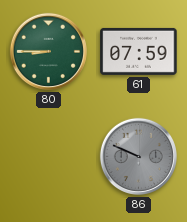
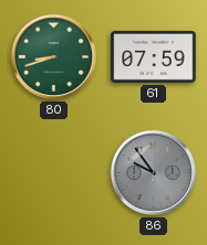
80: 8:45 -> 8:42 (53, 56)
86: 9:49 -> 9:54 (153, 172)
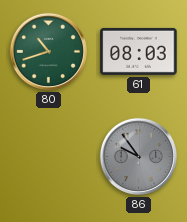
80: 8:42 -> 10:42 (48, 51)
61: 07:59 -> 08:03 (139, 51)
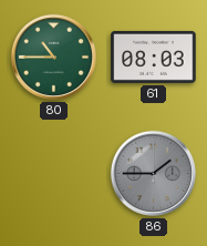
80: 10:42 -> 10:45 (53, 57)
86: 9:54 -> 1:45 (153, 173)
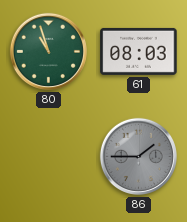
80: 10:45 -> 10:57 (48, 51)
